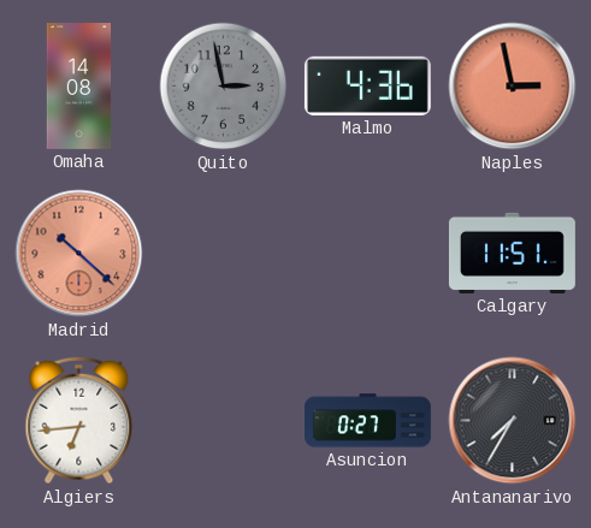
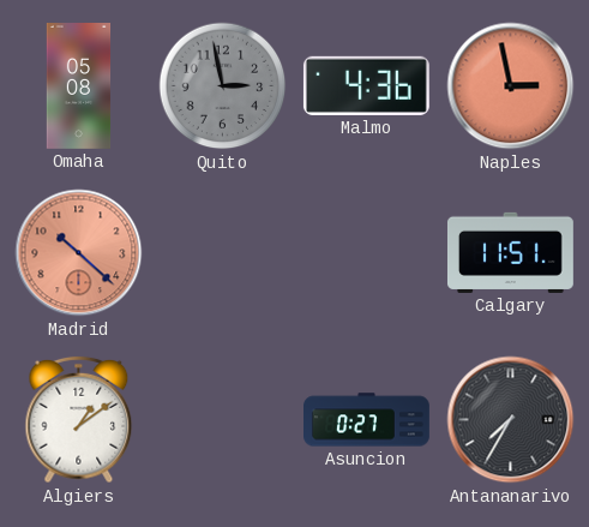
Omaha: 14:08 -> 05:08 (79, 86)
Algiers: 6:44 -> 1:09 (79, 420)
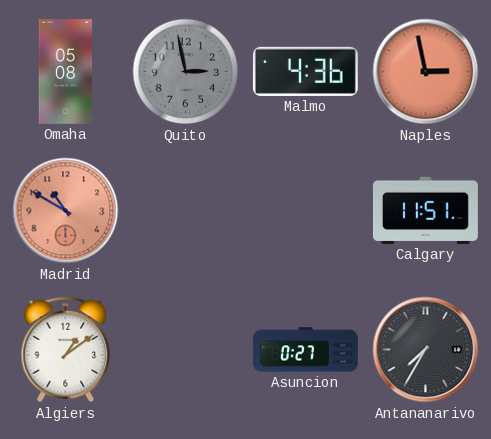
Madrid: 10:22 -> 10:50 (66, 211)
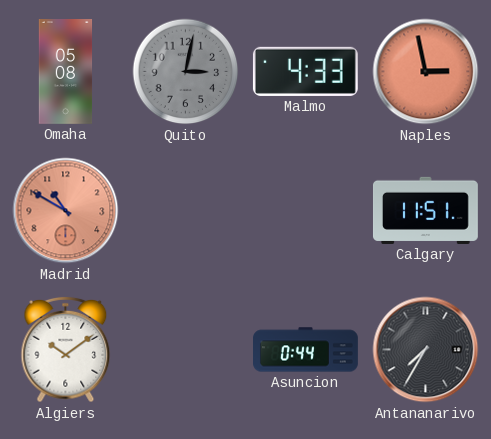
Quito: 2:58 -> 3:02 (186, 72)
Malmo: 4:36 -> 4:33 (305, 71)
Algiers: 1:09 -> 10:09 (66, 350)
Asuncion: 0:27 -> 0:44 (306, 350)
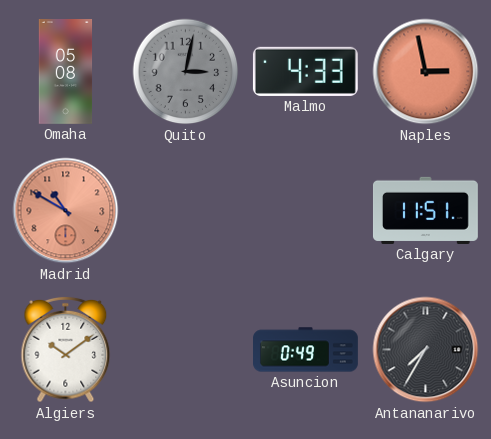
Asuncion: 0:44 -> 0:49 (306, 350)
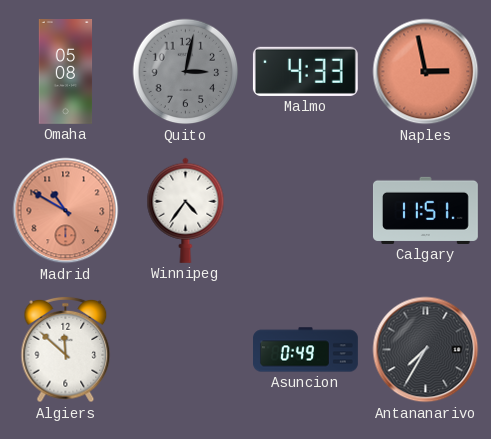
Winnipeg: none -> 4:36 (186, 210)
Algiers: 10:09 -> 11:52 (66, 350)
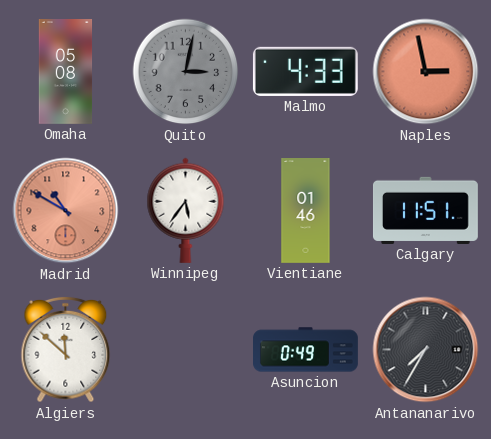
Winnipeg: 4:36 -> 5:36 (186, 210)
Vientiane: none -> 01:46 (306, 211)
